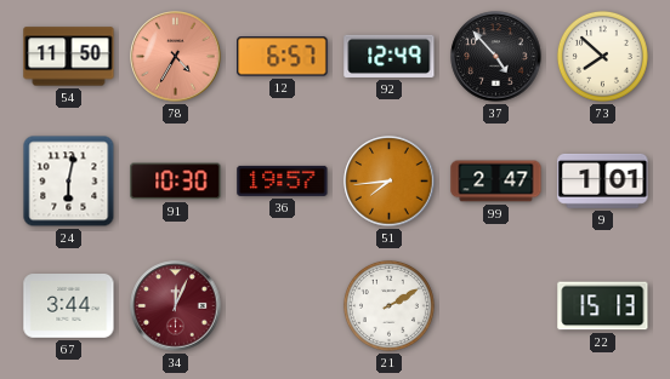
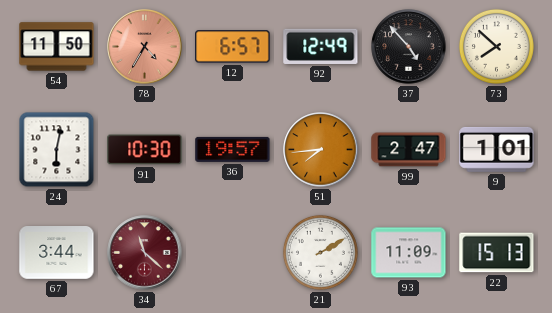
34: 12:04 -> 11:22 (145, 253)
93: none -> 11:09 (409, 253)
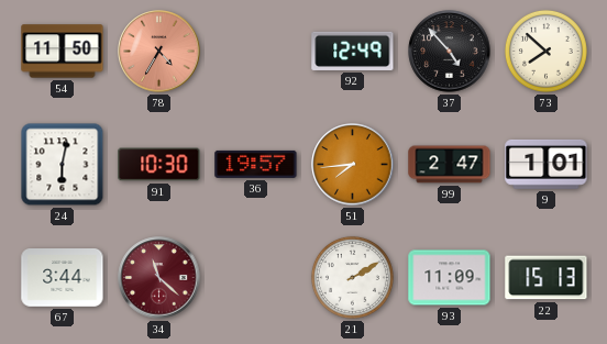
12: 6:57 -> none (233, 47)
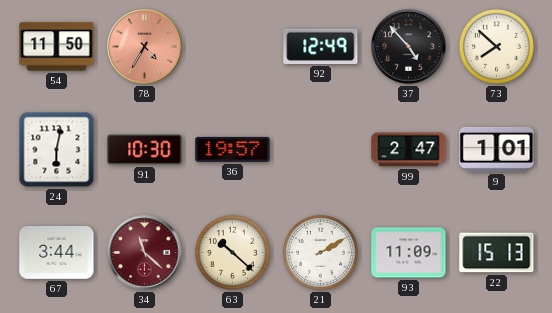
51: 7:44 -> none (353, 165)
63: none -> 10:22 (232, 252)
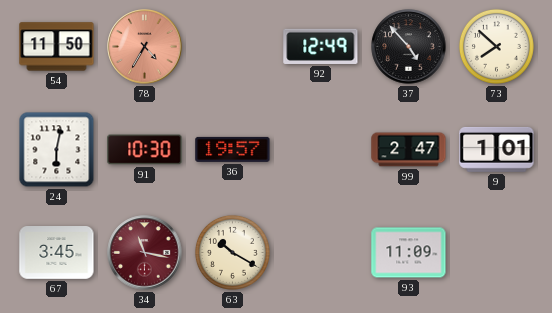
67: 3:44 -> 3:45 (57, 253)
34: 11:22 -> 11:17 (145, 253)
63: 10:22 -> 10:20 (232, 252)
21: 2:10 -> none (320, 252)
22: 15:13 -> none (497, 253)
